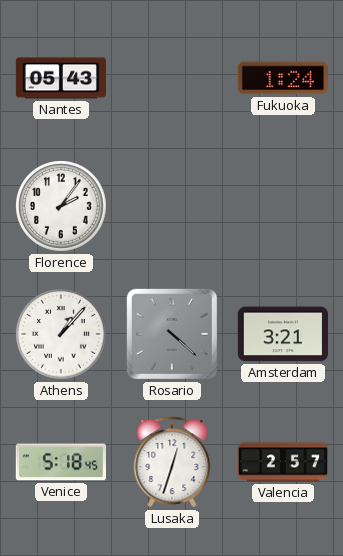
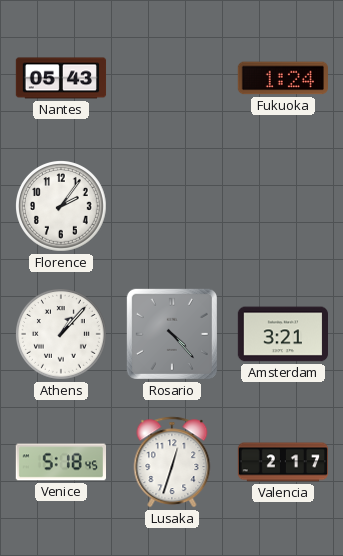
Rosario: 4:22 -> 4:23 (172, 334)
Valencia: 2:57 -> 2:17 (283, 462)
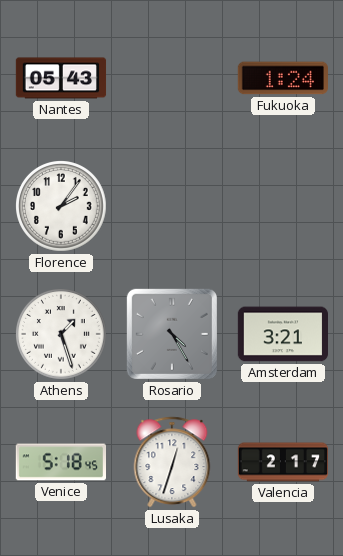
Athens: 1:07 -> 1:27 (62, 335)
Rosario: 4:23 -> 4:25 (172, 334)
